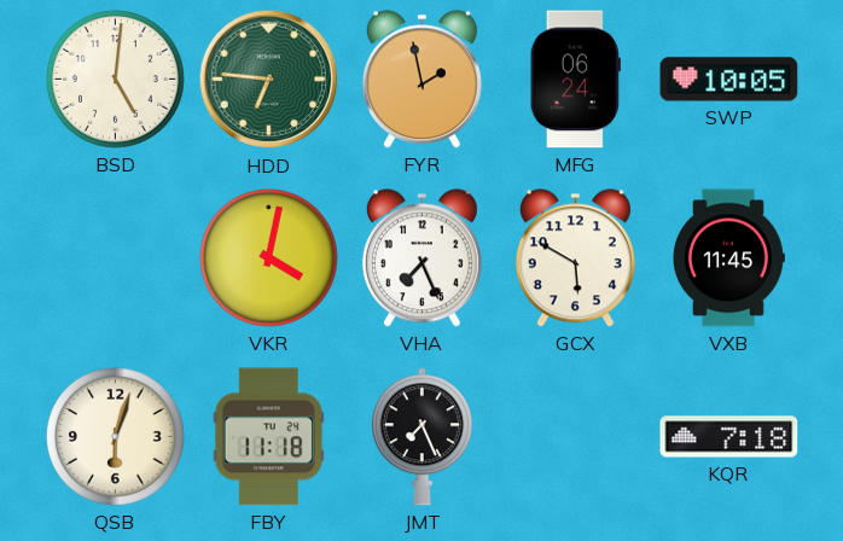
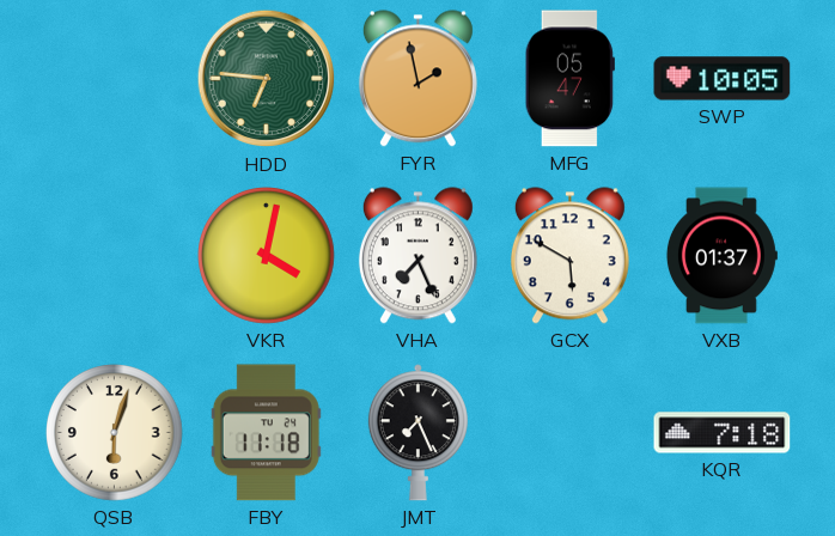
BSD: 5:01 -> none (116, 80)
MFG: 06:24 -> 05:47 (569, 79)
VXB: 11:45 -> 01:37 (721, 256)
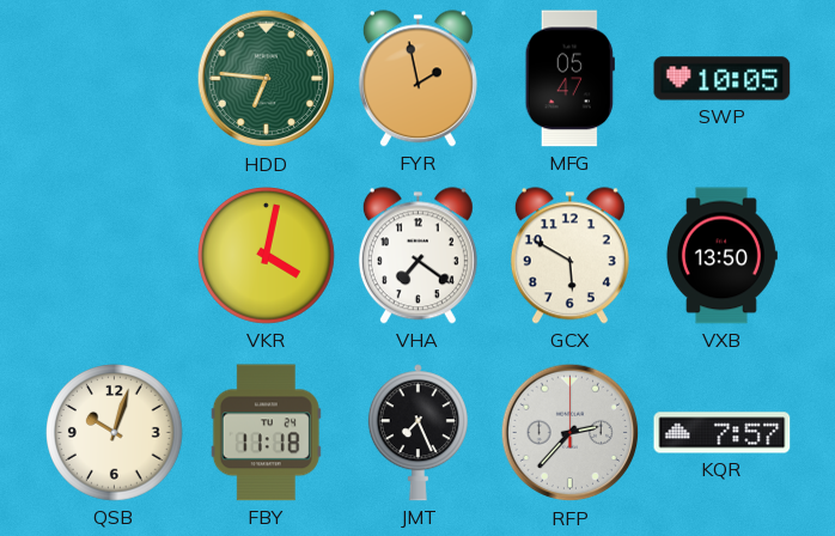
VHA: 7:26 -> 7:21 (417, 256)
VXB: 01:37 -> 13:50 (721, 256)
QSB: 6:03 -> 10:03 (115, 433)
RFP: none -> 2:37 (571, 433)
KQR: 7:18 -> 7:57 (723, 433)
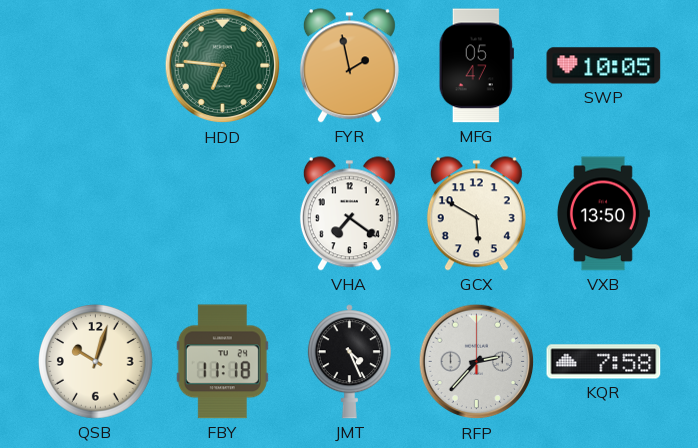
VKR: 4:02 -> none (267, 256)
JMT: 7:26 -> 4:26 (349, 362)
KQR: 7:57 -> 7:58 (604, 362)
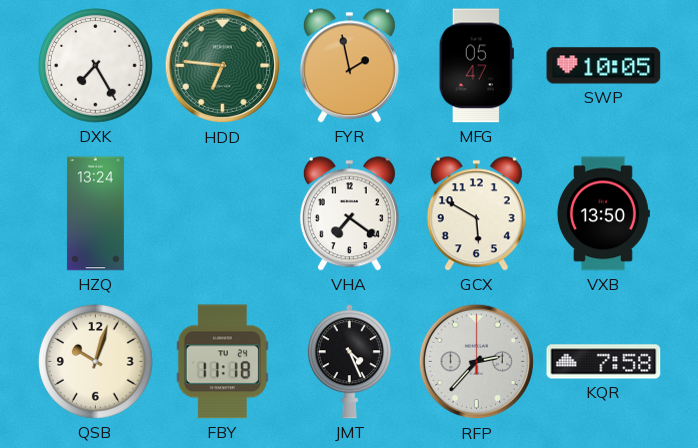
DXK: none -> 7:25 (96, 66)
HZQ: none -> 13:24 (95, 214)
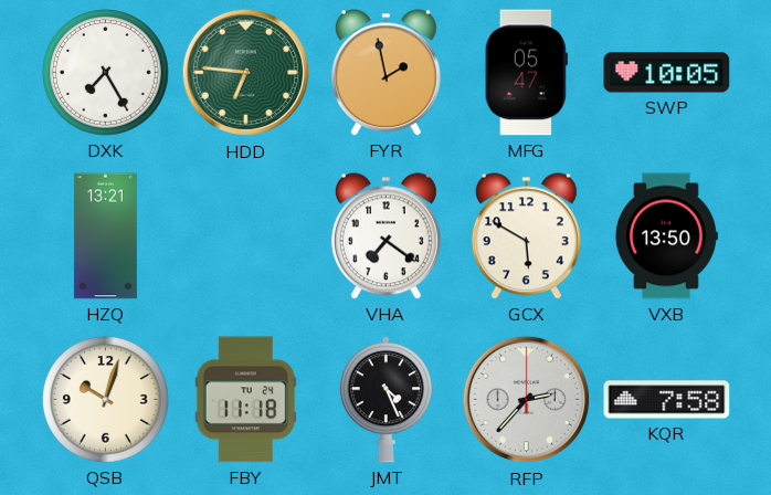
HZQ: 13:24 -> 13:21 (105, 236)
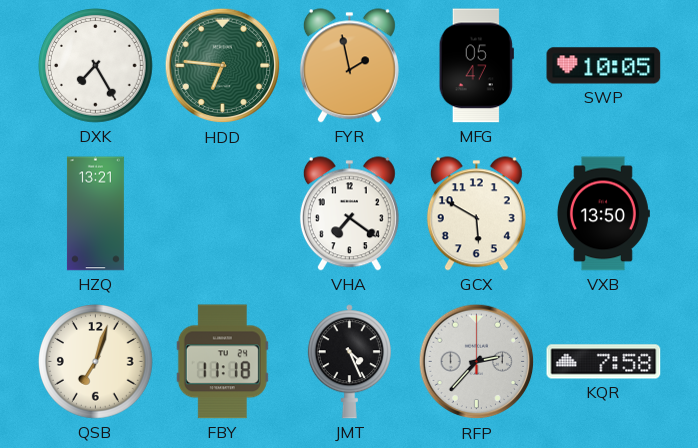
QSB: 10:03 -> 7:03 (96, 362)
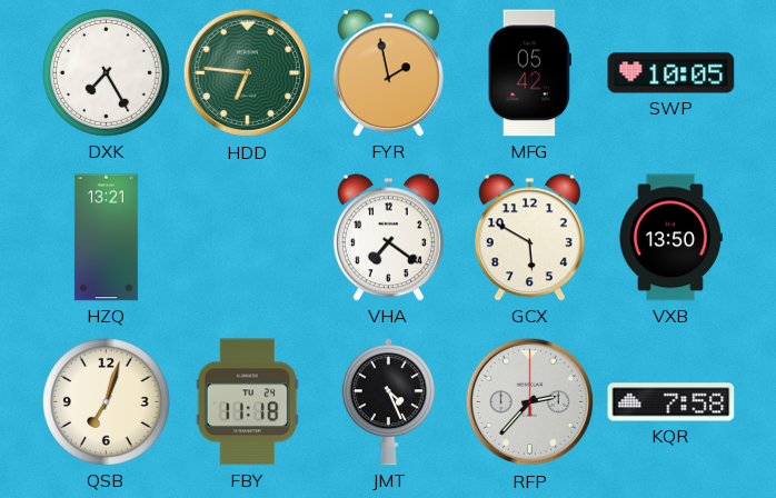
MFG: 05:47 -> 05:42 (529, 73)
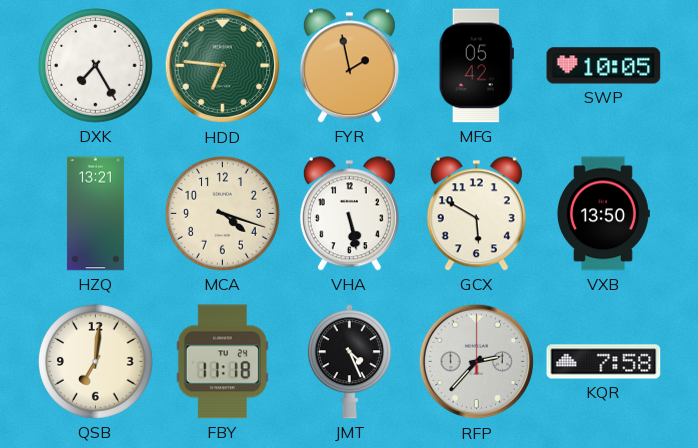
MCA: none -> 4:18 (223, 214)
VHA: 7:21 -> 5:28 (349, 214)
QSB: 7:03 -> 7:01 (96, 362)
